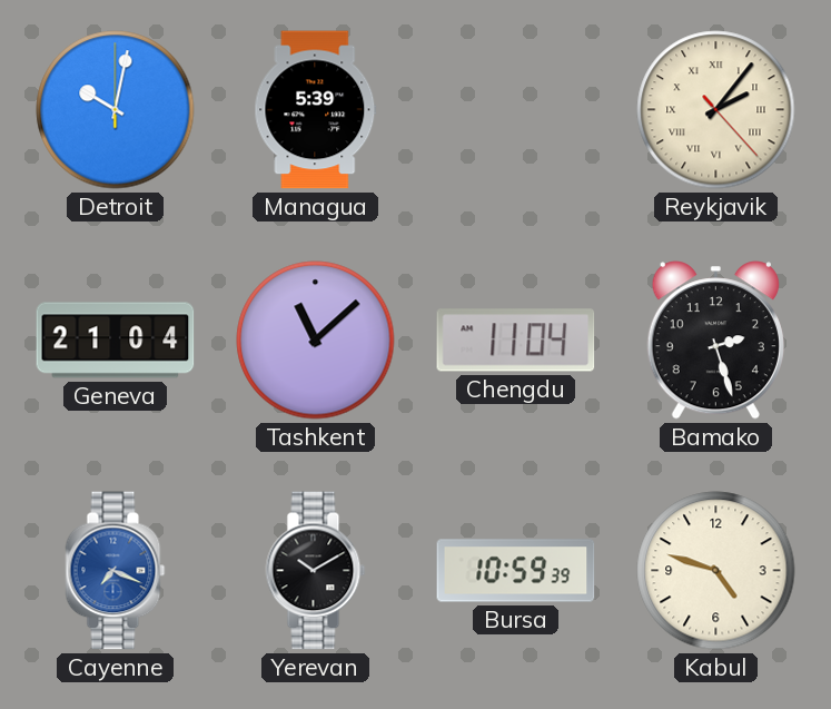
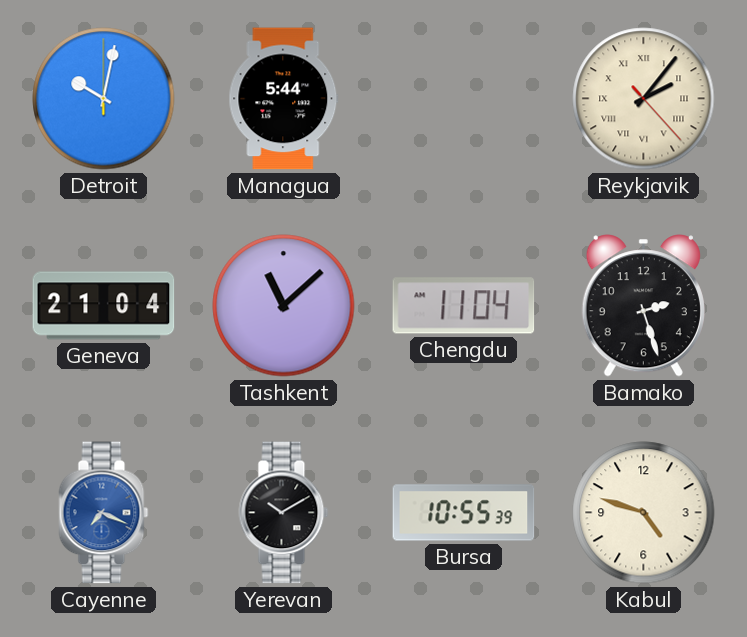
Managua: 5:39 -> 5:44 (284, 99)
Bursa: 10:59 -> 10:55 (464, 513)
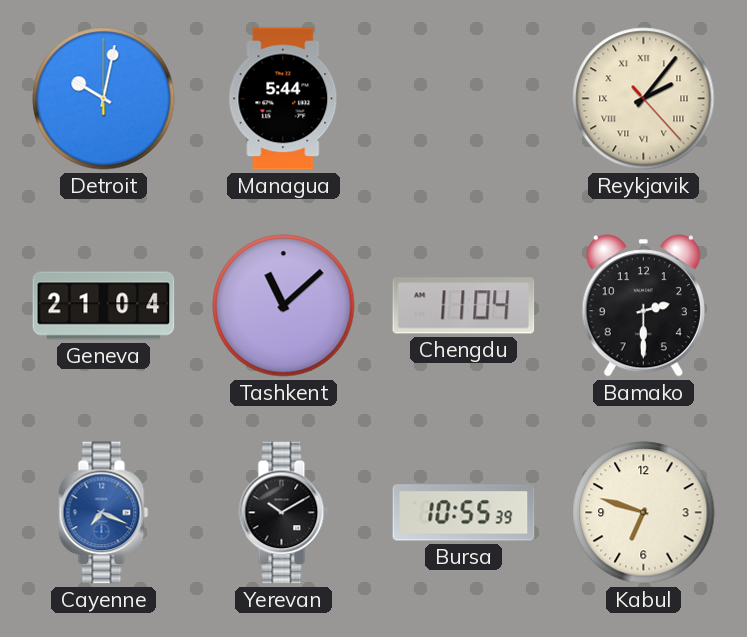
Bamako: 2:27 -> 2:30 (643, 306)
Kabul: 4:48 -> 6:48 (644, 513)
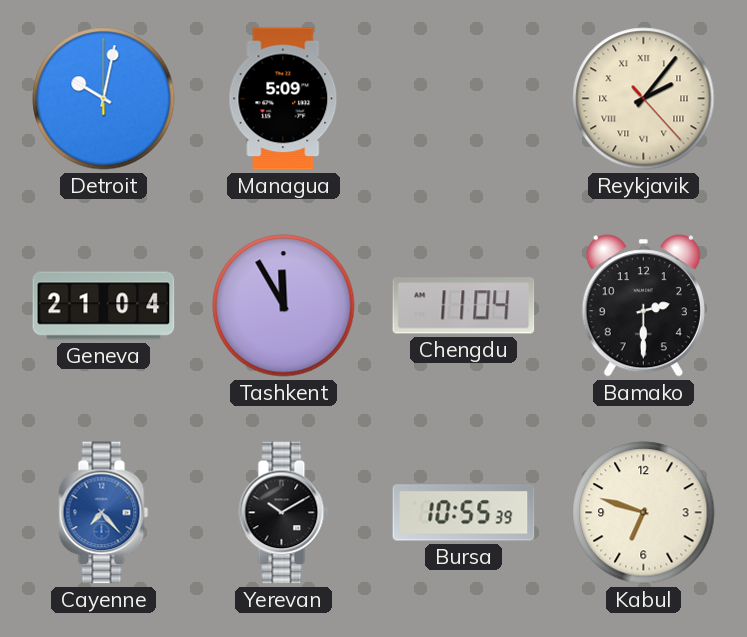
Managua: 5:44 -> 5:09 (284, 99)
Tashkent: 11:08 -> 11:55 (284, 306)
Cayenne: 7:19 -> 7:23 (104, 513)
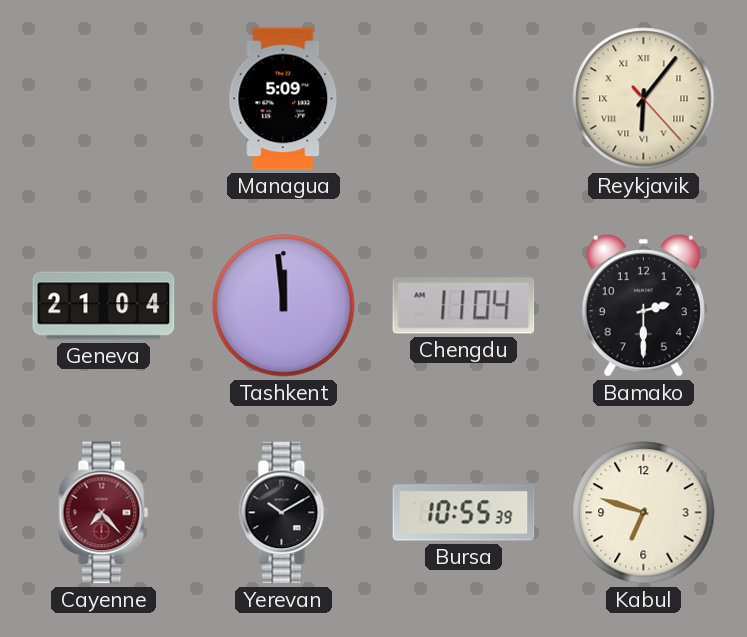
Detroit: 10:02 -> none (104, 99)
Reykjavik: 2:06 -> 6:06 (644, 99)
Tashkent: 11:55 -> 11:59 (284, 306)
Cayenne dial: blue -> burgundy (104, 513)
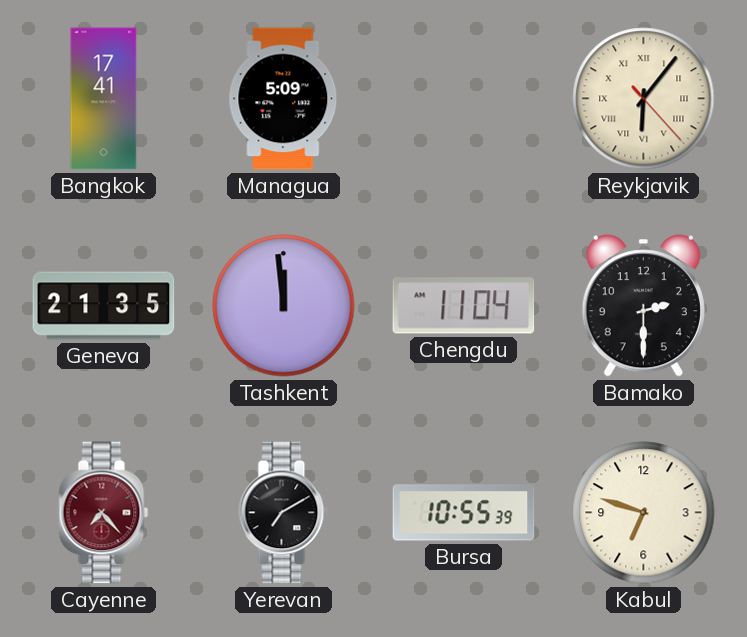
Bangkok: none -> 17:41 (104, 99)
Geneva: 21:04 -> 21:35 (104, 306)
Yerevan: 10:10 -> 7:10 (284, 513)
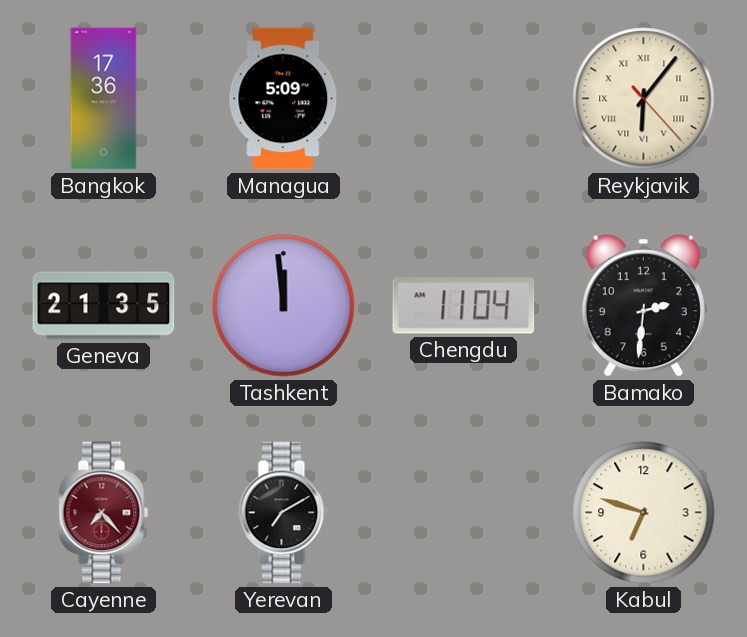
Bangkok: 17:41 -> 17:36 (104, 99)
Bamako: 2:30 -> 2:31 (643, 306)
Bursa: 10:55 -> none (464, 513)
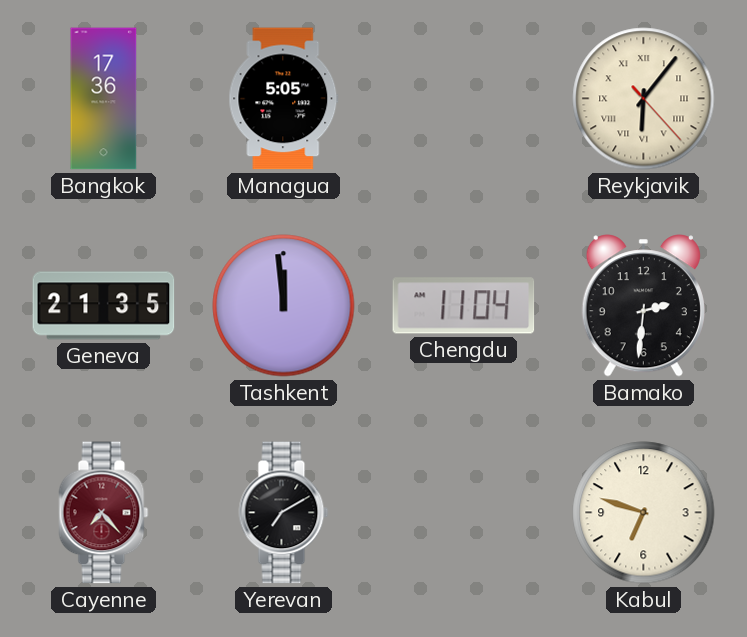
Managua: 5:09 -> 5:05 (284, 99)
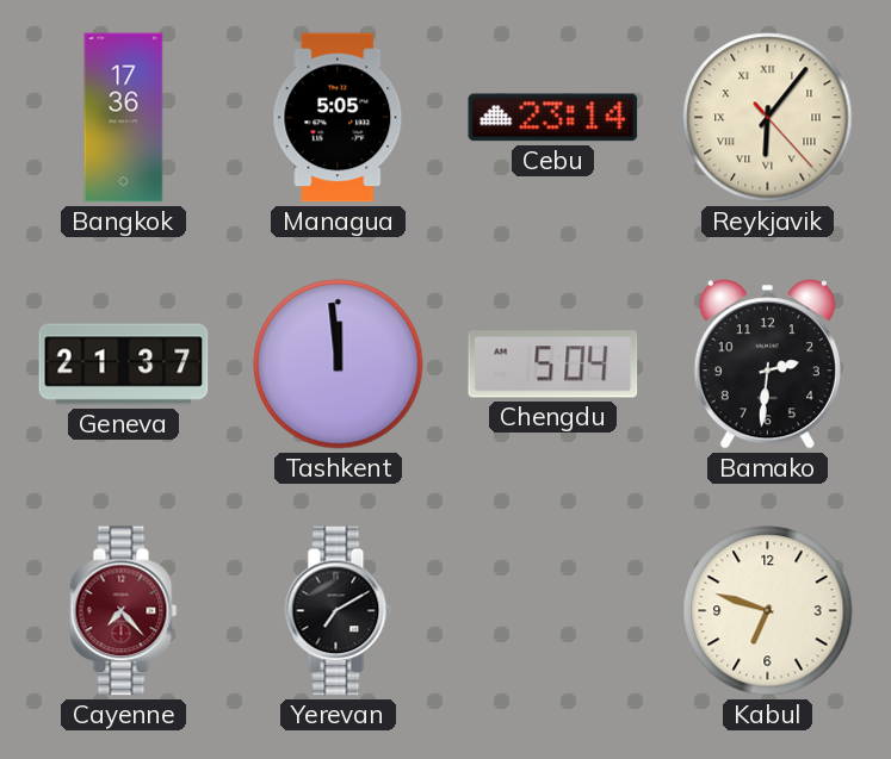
Cebu: none -> 23:14 (553, 118)
Geneva: 21:35 -> 21:37 (124, 365)
Chengdu: 11:04 -> 5:04 (553, 365)
